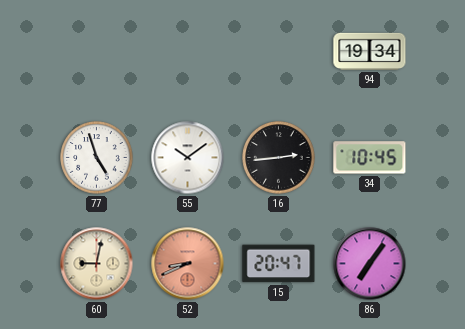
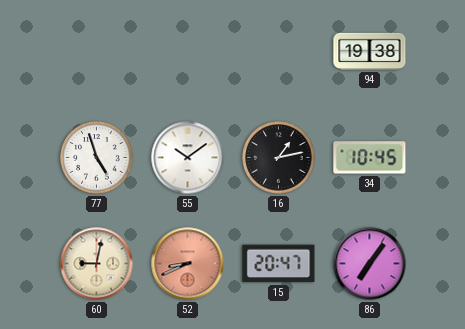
94: 19:34 -> 19:38 (370, 51)
16: 2:44 -> 1:13 (279, 158)
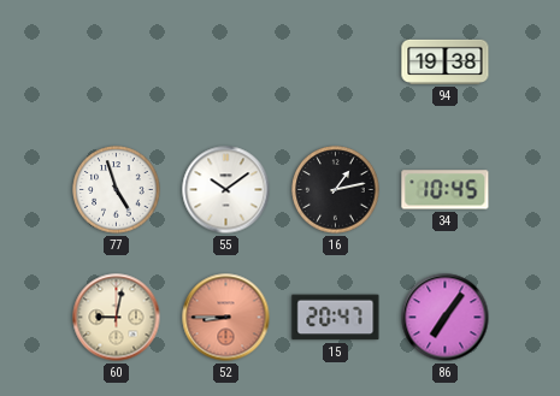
52: 8:41 -> 8:45 (226, 318)
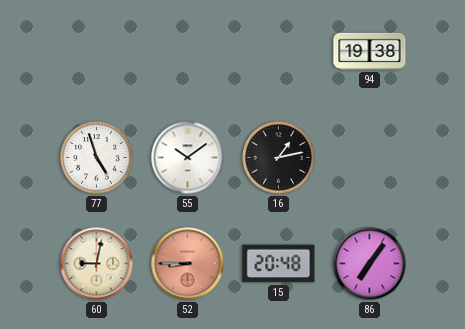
34: 10:45 -> none (446, 190)
15: 20:47 -> 20:48 (279, 264)
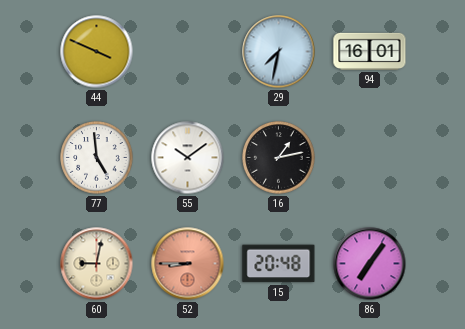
44: none -> 3:49 (97, 52)
29: none -> 7:32 (279, 52)
94: 19:38 -> 16:01 (370, 51)
77: 4:57 -> 4:59 (97, 158)
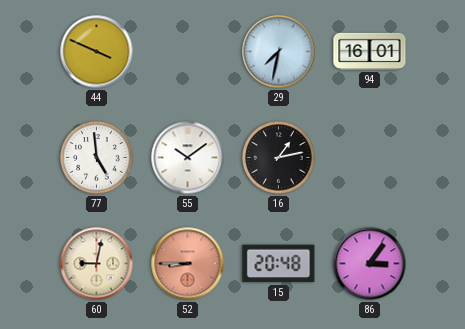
86: 7:06 -> 3:06 (370, 264)
